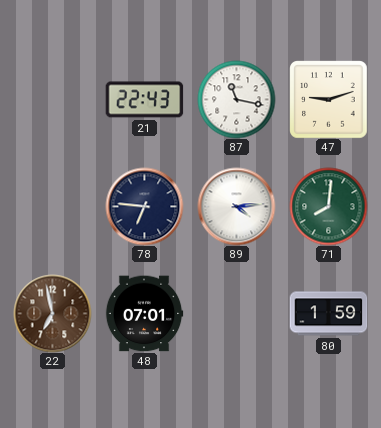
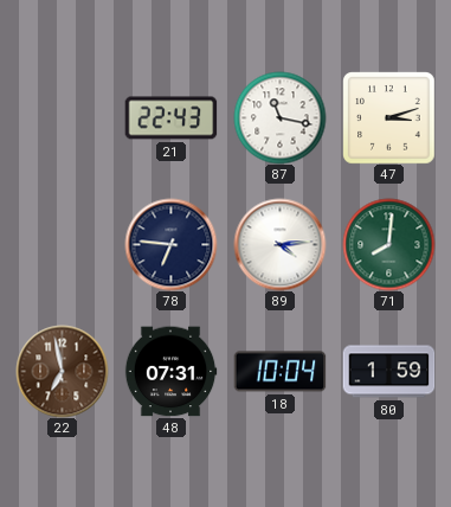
47: 9:12 -> 3:12 (388, 117)
48: 07:01 -> 07:31 (170, 372)
18: none -> 10:04 (279, 372)
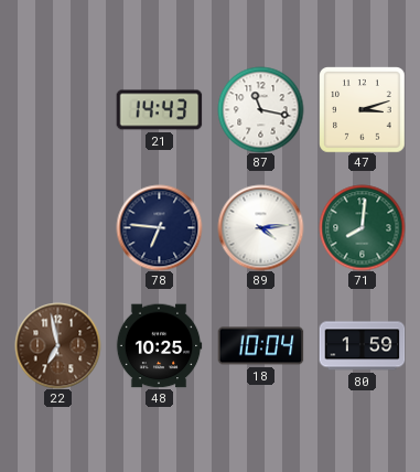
21: 22:43 -> 14:43 (159, 110)
48: 07:31 -> 10:25 (159, 346)
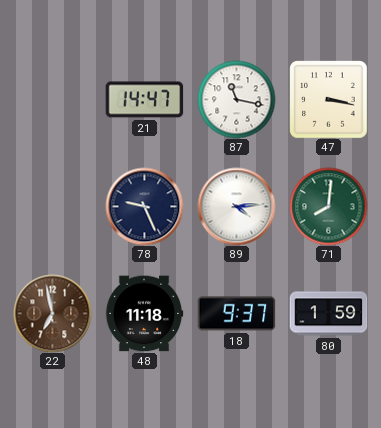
21: 14:43 -> 14:47 (144, 100)
47: 3:12 -> 3:17 (328, 99)
78: 6:46 -> 9:26 (144, 206)
48: 10:25 -> 11:18 (144, 314)
18: 10:04 -> 9:37 (236, 314)
